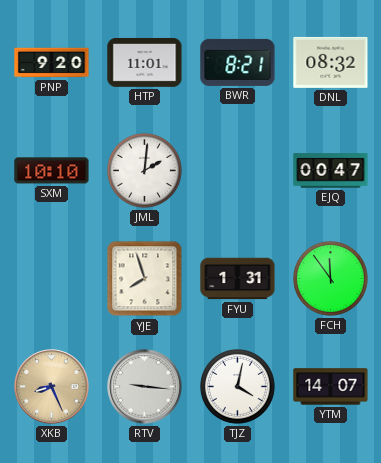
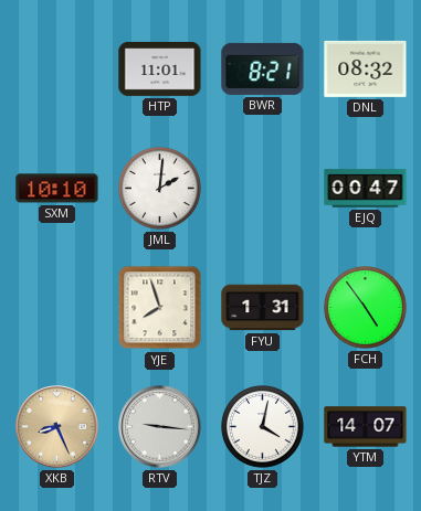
PNP: 9:20 -> none (52, 63)
FCH: 11:54 -> 4:54 (366, 308)
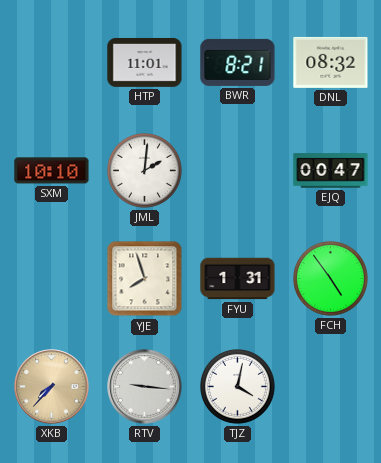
XKB: 8:26 -> 7:37 (52, 387)
YTM: 14:07 -> none (366, 427)
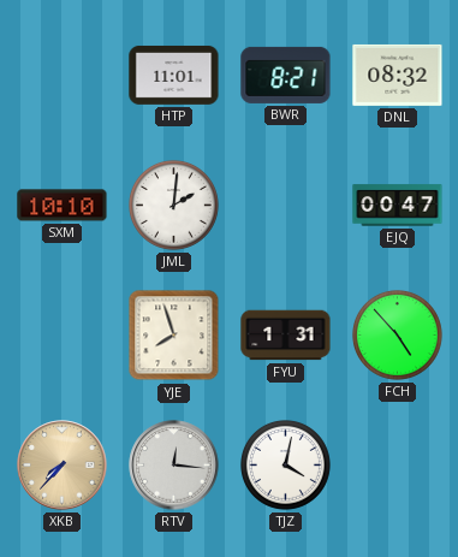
FCH: 4:54 -> 4:53 (398, 336)
RTV: 9:16 -> 12:16 (174, 466)
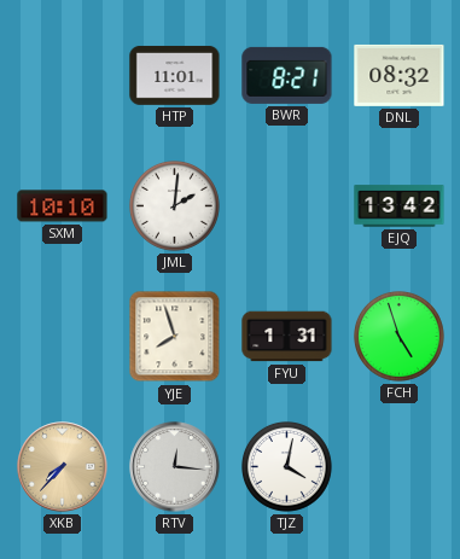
EJQ: 00:47 -> 13:42 (400, 206)
FCH: 4:53 -> 4:57 (400, 337)
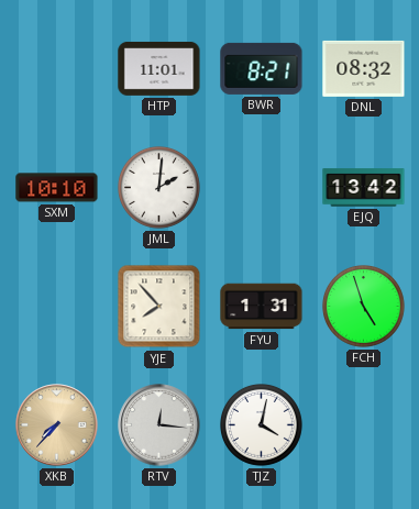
YJE: 7:57 -> 7:53 (159, 307)
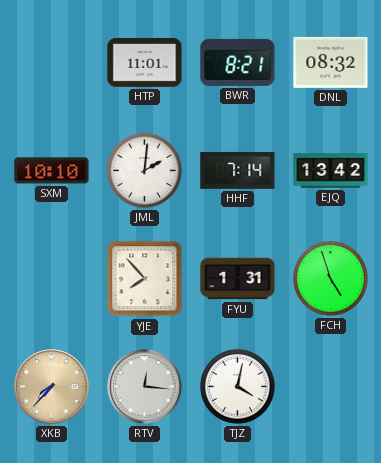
HHF: none -> 7:14 (238, 170)
